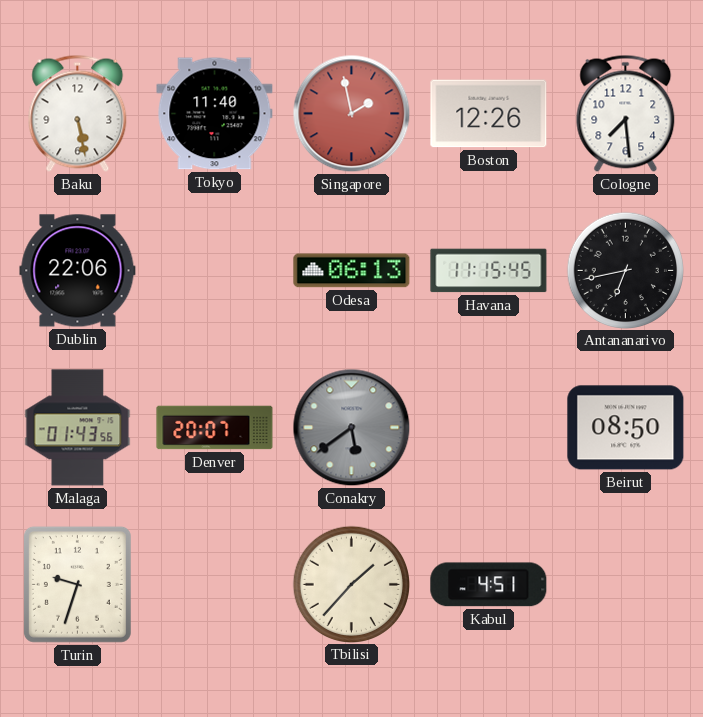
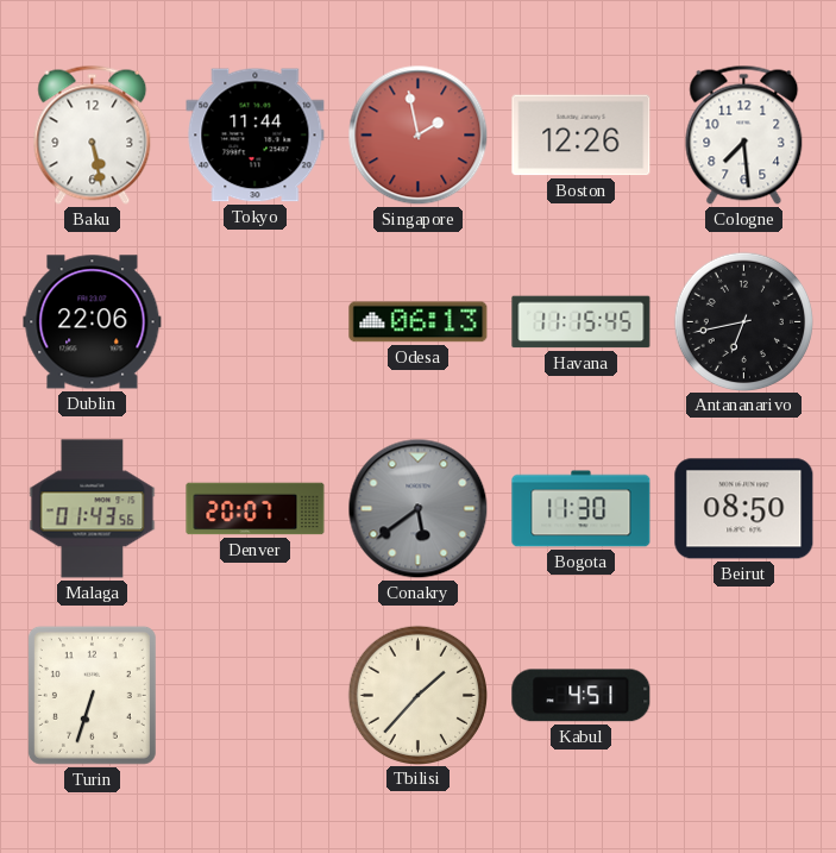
Tokyo: 11:40 -> 11:44 (256, 136)
Bogota: none -> 11:30 (582, 509)
Turin: 9:33 -> 6:33 (92, 695)
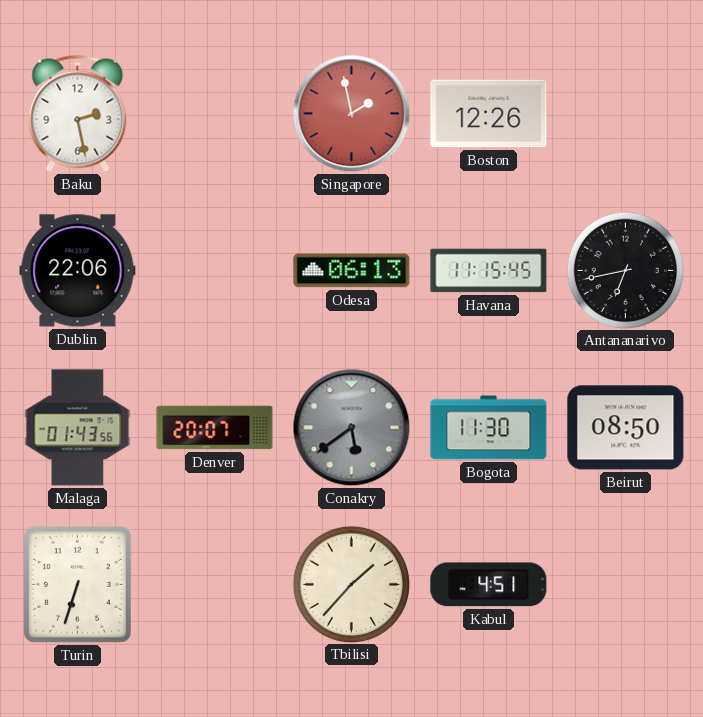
Baku: 5:28 -> 2:28 (78, 113)
Tokyo: 11:44 -> none (256, 136)
Cologne: 7:29 -> none (744, 134)
